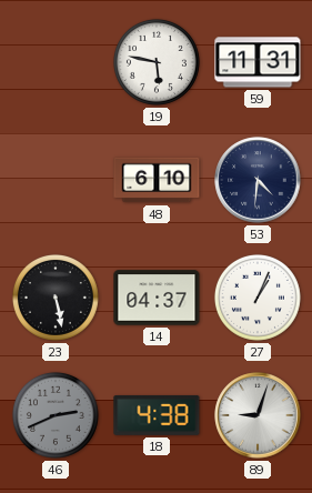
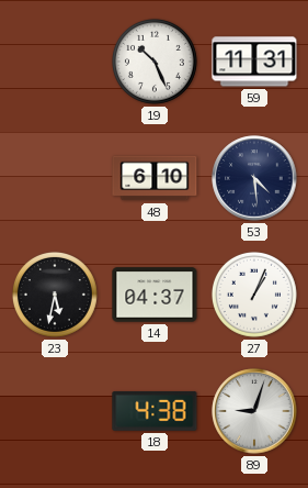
19: 5:47 -> 10:26 (155, 62)
53: 4:31 -> 4:29 (254, 178)
23: 5:28 -> 5:32 (55, 295)
46: 2:41 -> none (56, 415)
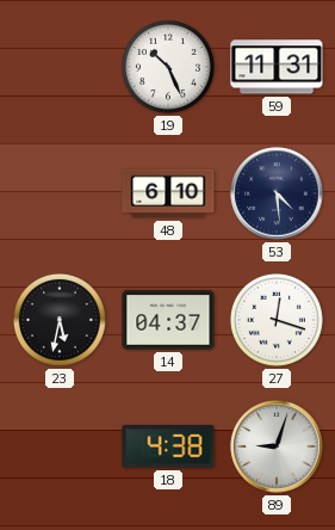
27: 1:04 -> 12:18 (277, 320)
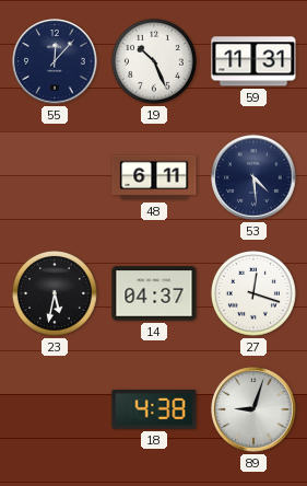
55: none -> 12:07 (55, 61)
48: 6:10 -> 6:11 (154, 177)
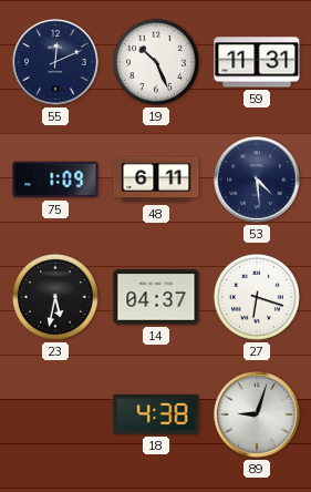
55: 12:07 -> 12:11 (55, 62)
75: none -> 1:09 (55, 180)
27: 12:18 -> 6:18 (257, 297)
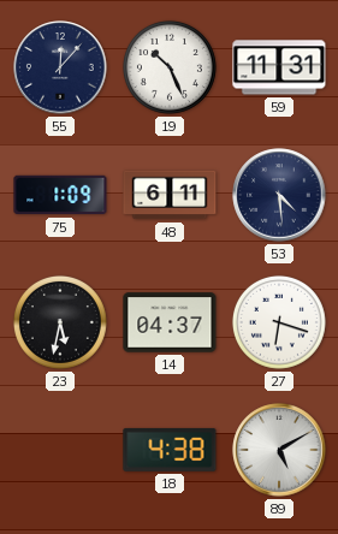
55: 12:11 -> 12:07 (60, 67)
89: 9:03 -> 5:10 (279, 450)
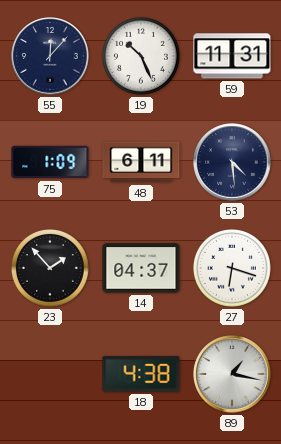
23: 5:32 -> 1:53 (50, 268)
89: 5:10 -> 1:17 (232, 374)
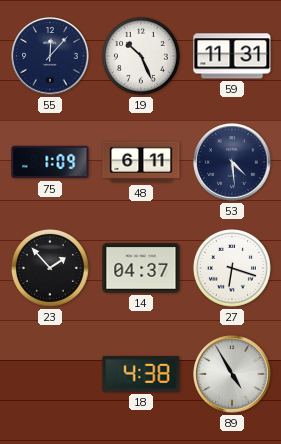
89: 1:17 -> 4:55 (232, 374)
